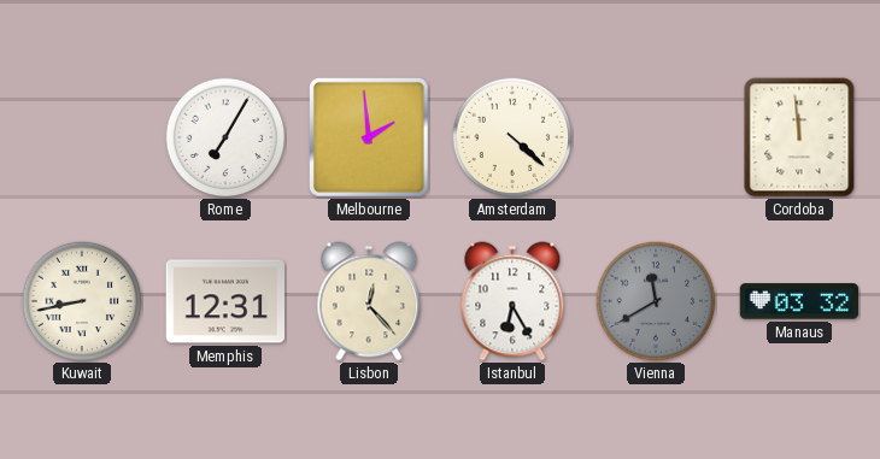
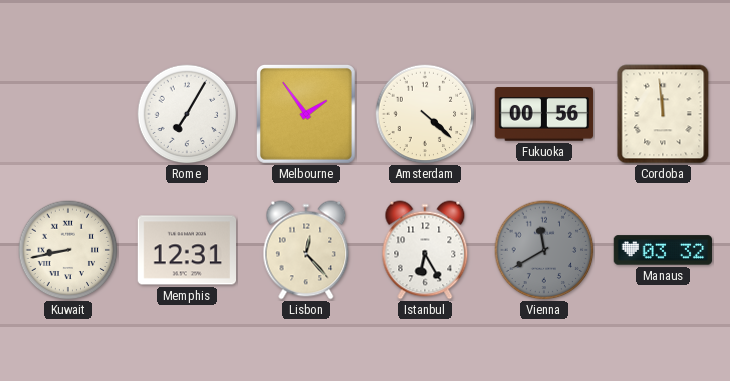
Melbourne: 1:59 -> 1:54 (306, 114)
Fukuoka: none -> 00:56 (544, 114)
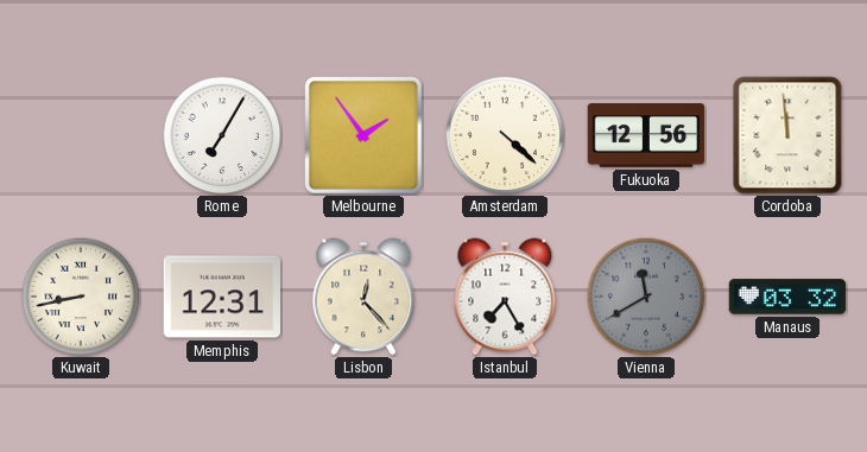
Fukuoka: 00:56 -> 12:56 (646, 135)
Istanbul: 6:25 -> 7:25 (505, 297)
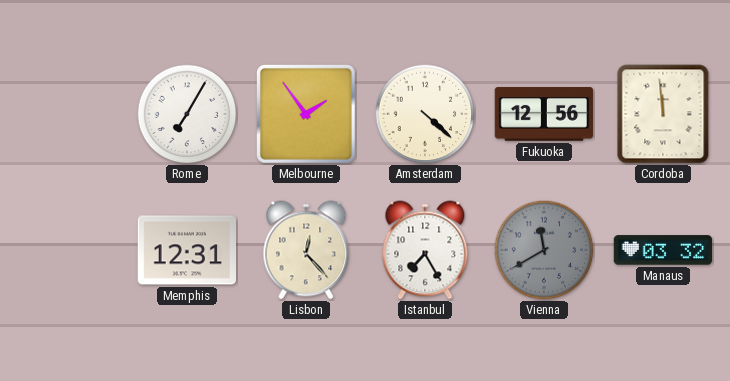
Kuwait: 8:43 -> none (81, 297)
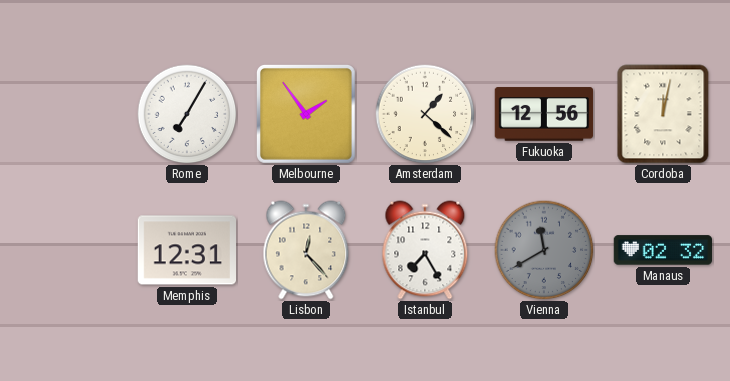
Amsterdam: 4:22 -> 1:22 (425, 114)
Cordoba: 11:59 -> 12:02 (663, 114)
Manaus: 03:32 -> 02:32 (663, 250)
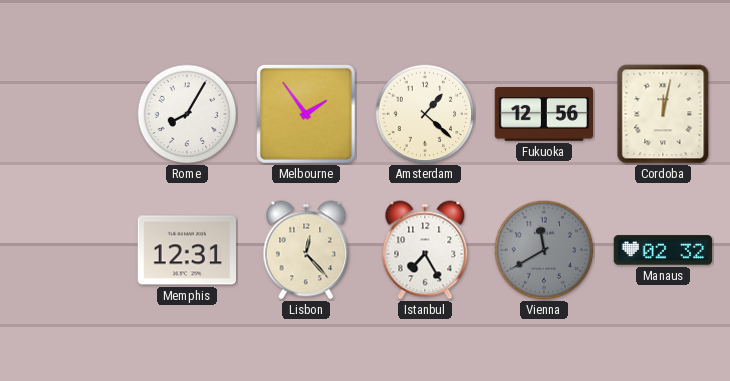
Rome: 7:05 -> 8:05 (187, 114)
